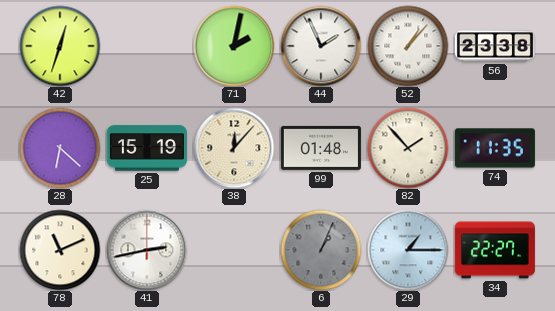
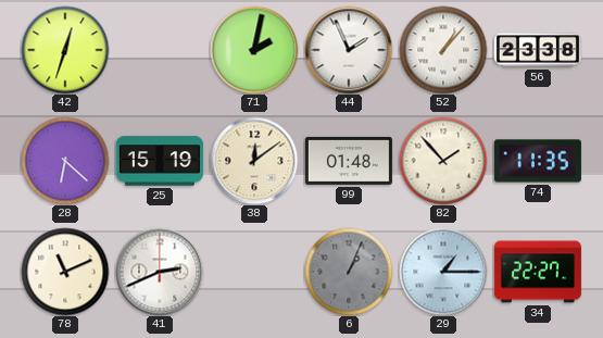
38: 12:07 -> 12:09 (254, 161)
41: 2:43 -> 2:41 (160, 272)
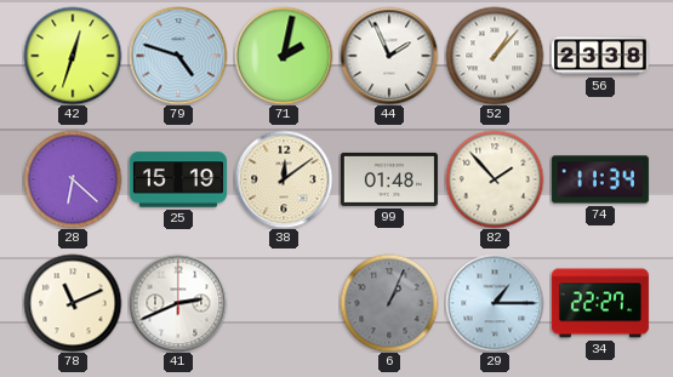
79: none -> 4:48 (178, 56)
74: 11:35 -> 11:34 (600, 179)
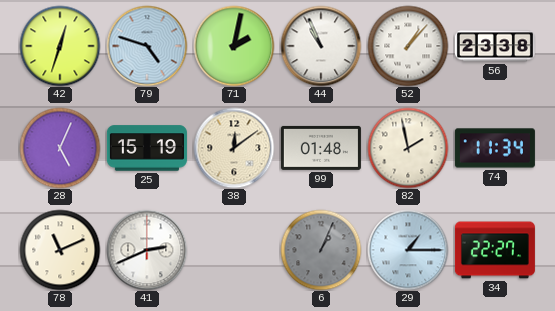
44: 1:56 -> 10:56 (321, 46)
28: 6:22 -> 5:04 (60, 148)
82: 1:53 -> 1:58 (408, 148)
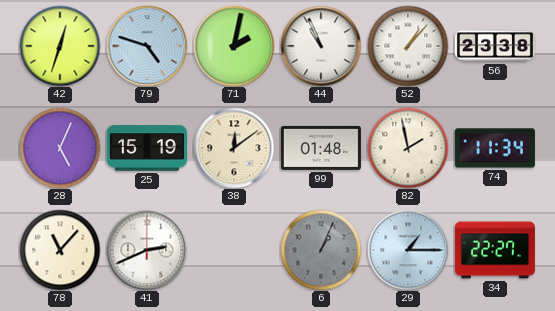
78: 11:11 -> 11:07 (60, 250)
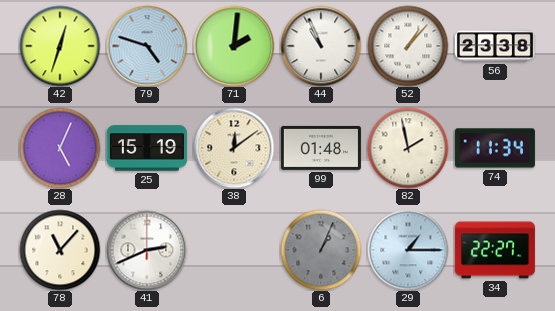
71: 2:02 -> 2:01 (234, 46)
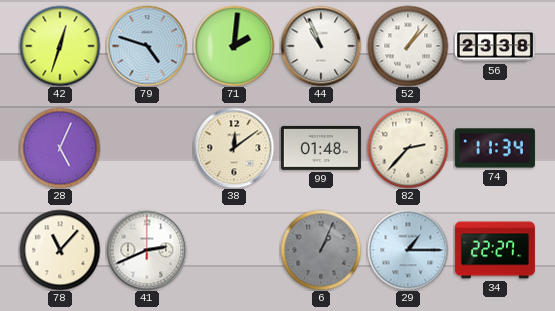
25: 15:19 -> none (147, 148)
82: 1:58 -> 2:37 (408, 148)
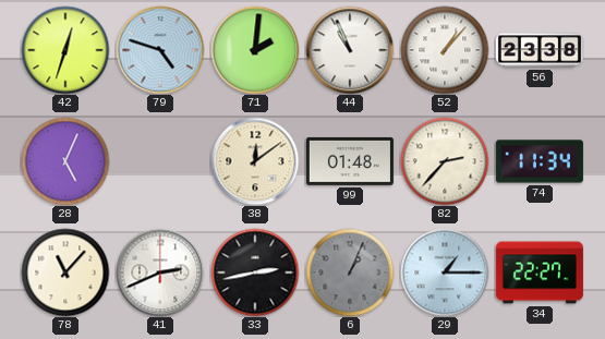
33: none -> 2:43 (255, 273)
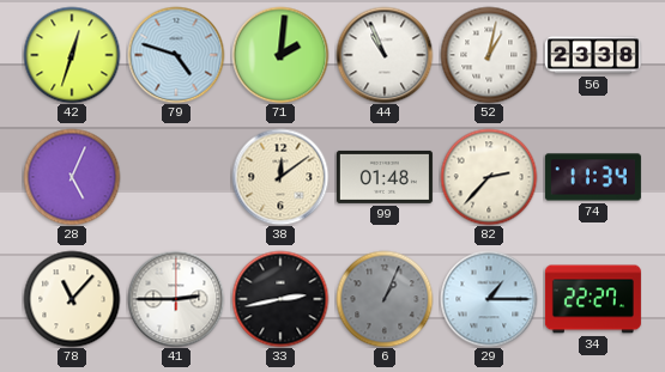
52: 1:07 -> 1:02 (489, 55)
41: 2:41 -> 2:45 (176, 299)
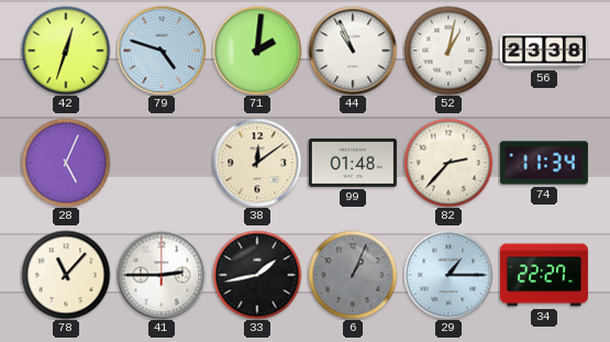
33: 2:43 -> 1:43 (257, 275)
